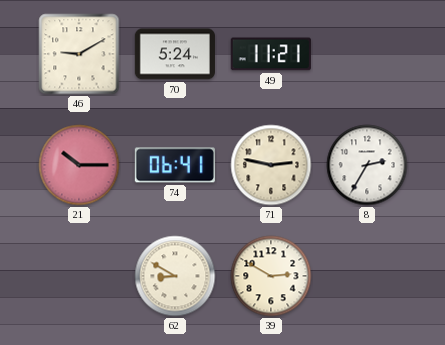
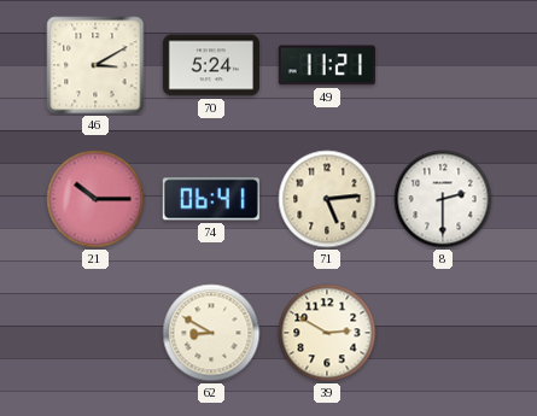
46: 9:10 -> 3:10 (95, 65)
71: 2:47 -> 5:14 (327, 199)
8: 2:35 -> 2:30 (443, 199)
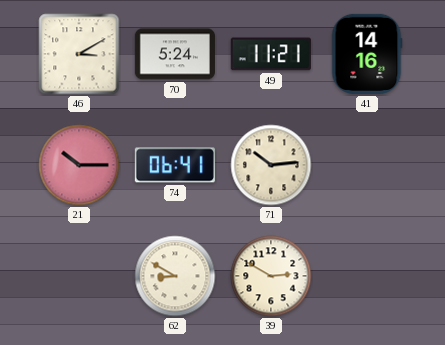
41: none -> 14:16 (367, 54)
71: 5:14 -> 10:14 (271, 165)
8: 2:30 -> none (443, 199)
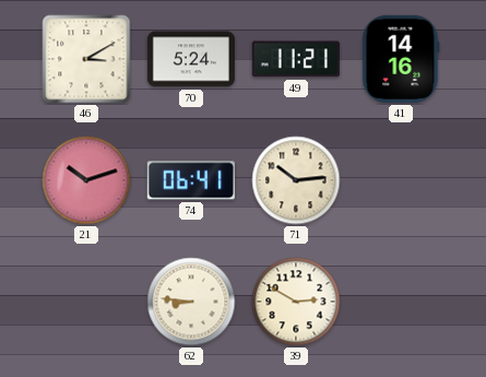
21: 10:15 -> 10:12 (86, 180)
62: 8:50 -> 8:46 (191, 302)
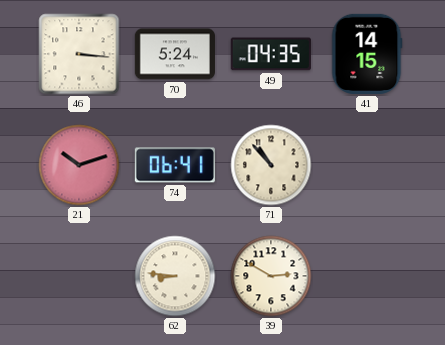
46: 3:10 -> 3:16 (79, 54)
49: 11:21 -> 04:35 (271, 54)
41: 14:16 -> 14:15 (367, 54)
71: 10:14 -> 10:53 (271, 165)
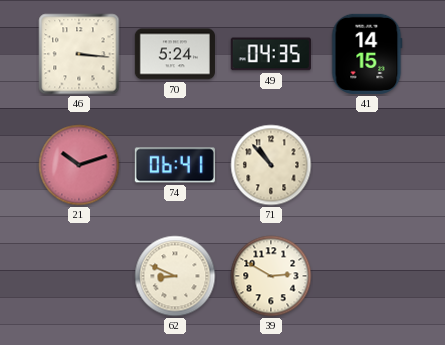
62: 8:46 -> 8:49 (175, 276)
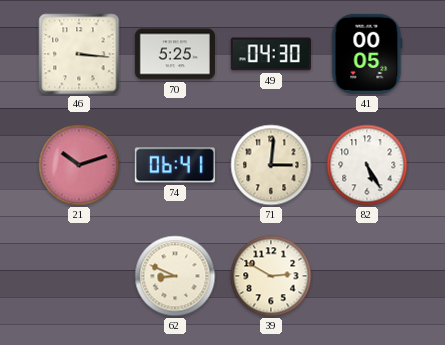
70: 5:24 -> 5:25 (175, 54)
49: 04:35 -> 04:30 (271, 54)
41: 14:15 -> 00:05 (367, 54)
71: 10:53 -> 3:01 (271, 165)
82: none -> 5:25 (367, 165)
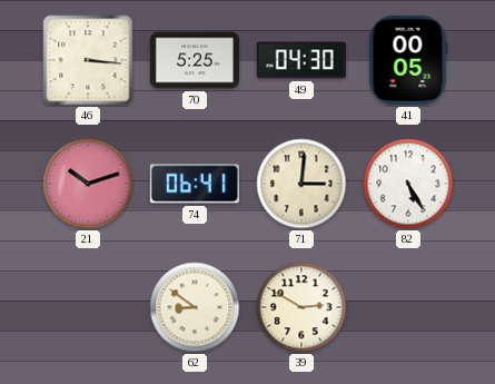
62: 8:49 -> 8:51 (195, 307)
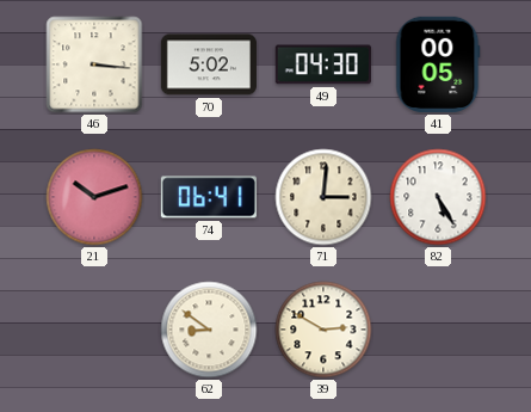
70: 5:25 -> 5:02 (209, 64)
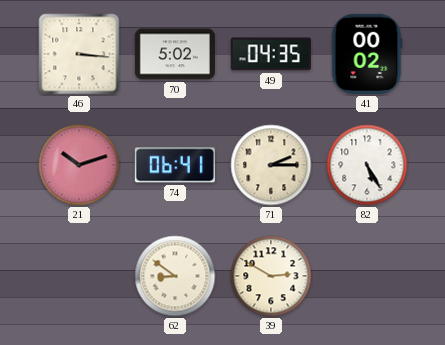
49: 04:30 -> 04:35 (271, 54)
41: 00:05 -> 00:02 (367, 54)
71: 3:01 -> 2:15 (271, 165)
